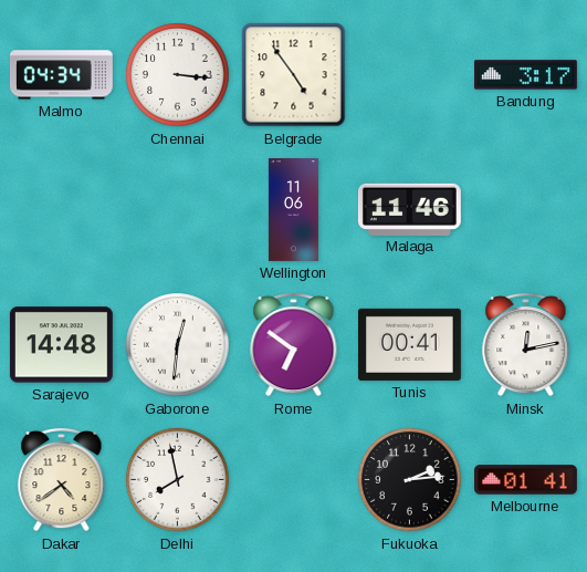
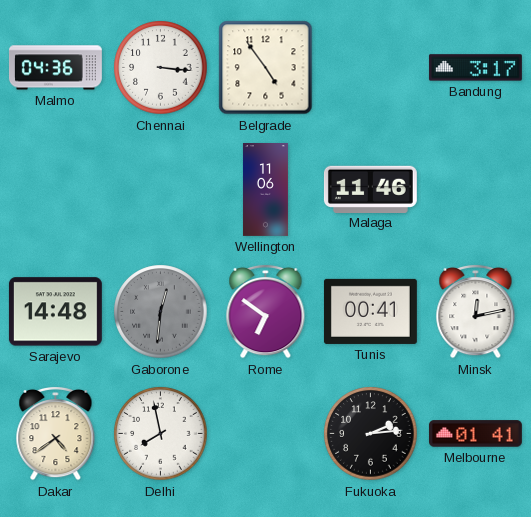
Malmo: 04:34 -> 04:36 (55, 68)
Gaborone dial: white -> grey (161, 312)
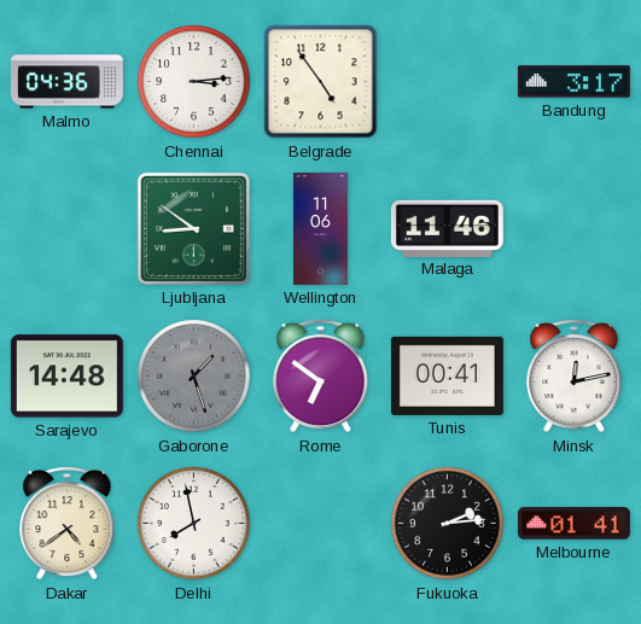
Chennai: 3:16 -> 3:14 (194, 82)
Ljubljana: none -> 8:51 (193, 228)
Gaborone: 12:31 -> 1:27 (194, 377)
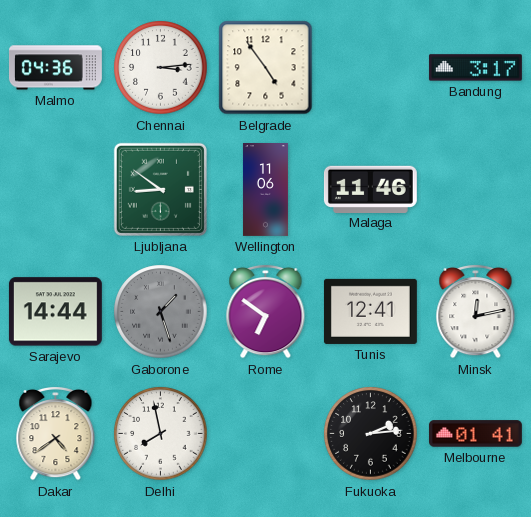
Sarajevo: 14:48 -> 14:44 (55, 312)
Tunis: 00:41 -> 12:41 (370, 311)
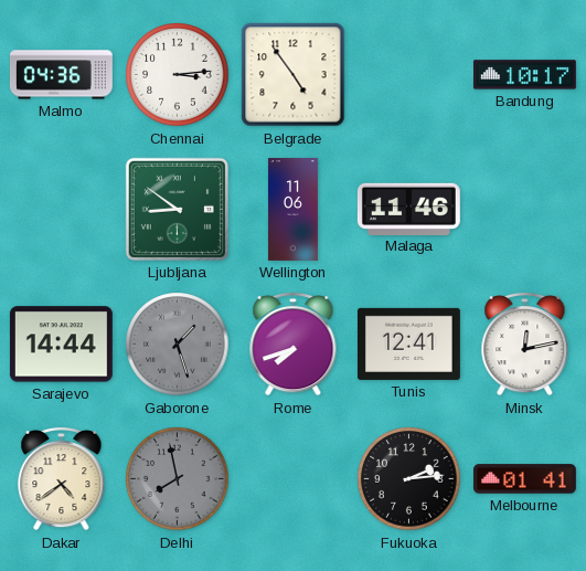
Bandung: 3:17 -> 10:17 (524, 75)
Rome: 6:51 -> 7:42 (294, 343)
Delhi dial: white -> grey (178, 479)
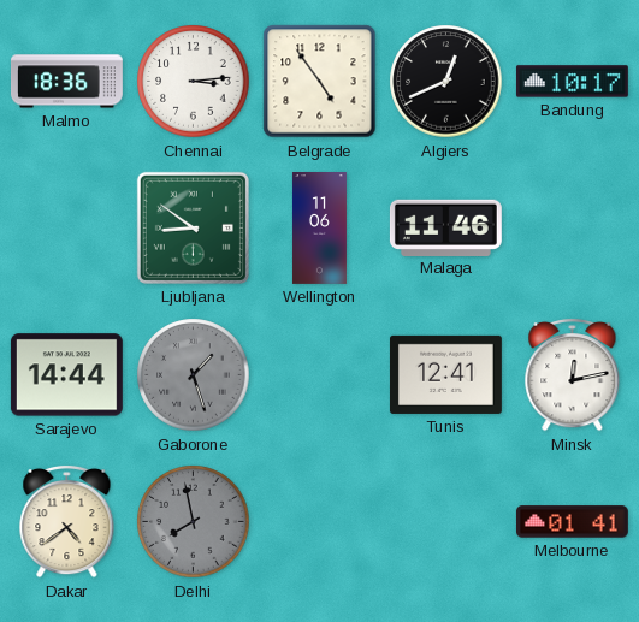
Malmo: 04:36 -> 18:36 (66, 82)
Algiers: none -> 12:41 (446, 82)
Rome: 7:42 -> none (294, 343)
Fukuoka: 2:14 -> none (409, 479)
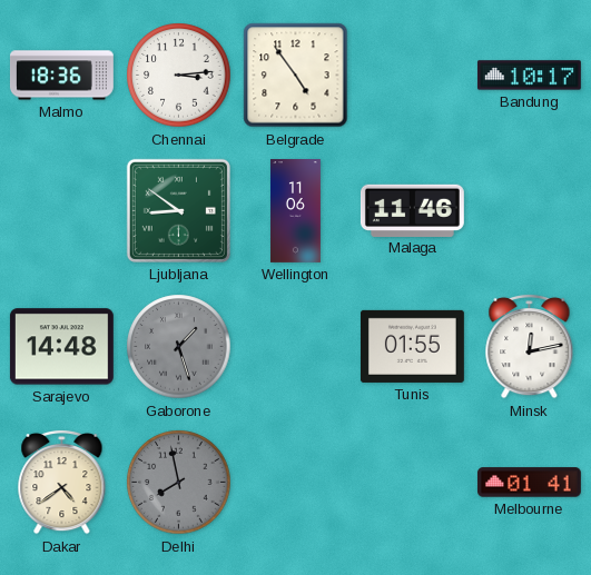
Algiers: 12:41 -> none (446, 82)
Sarajevo: 14:44 -> 14:48 (61, 347)
Tunis: 12:41 -> 01:55 (412, 346)
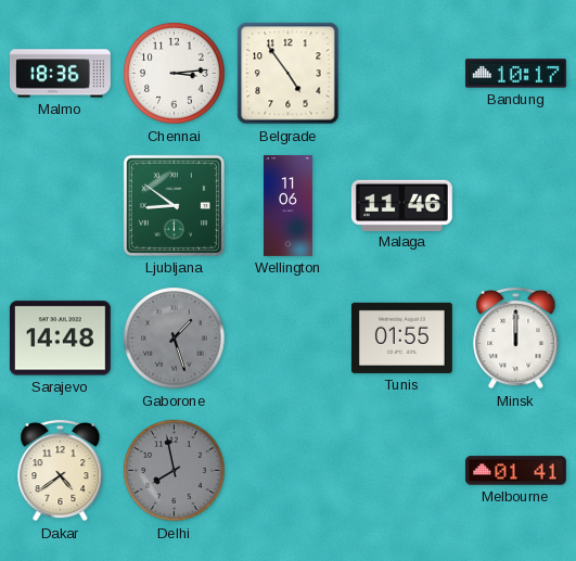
Minsk: 12:13 -> 12:00 (516, 337)
